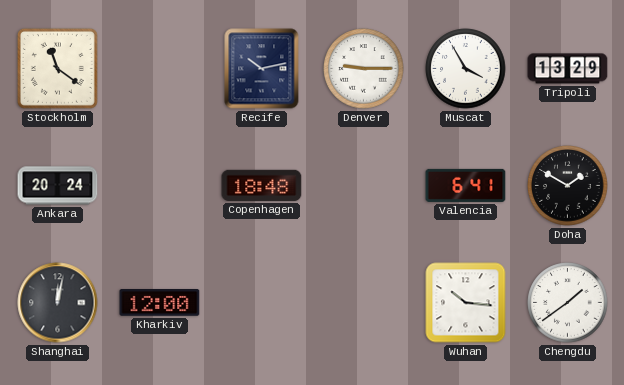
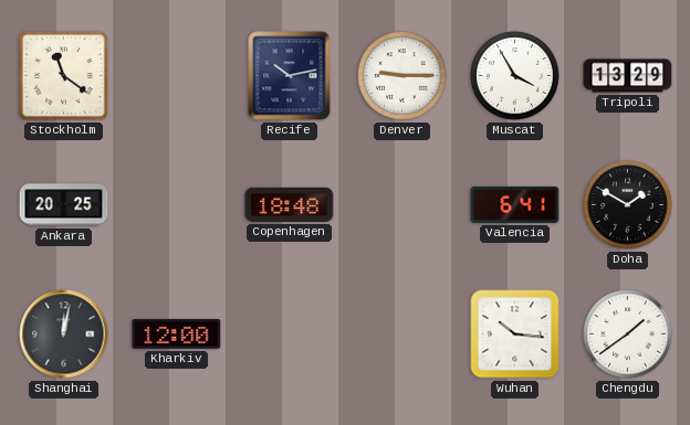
Ankara: 20:24 -> 20:25 (64, 205)
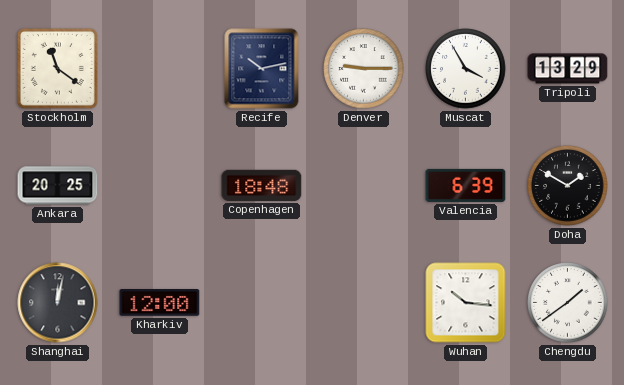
Valencia: 6:41 -> 6:39 (466, 185)
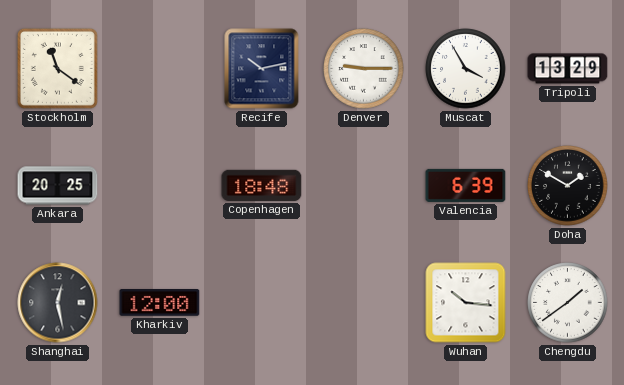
Shanghai: 12:02 -> 12:28 (58, 303)
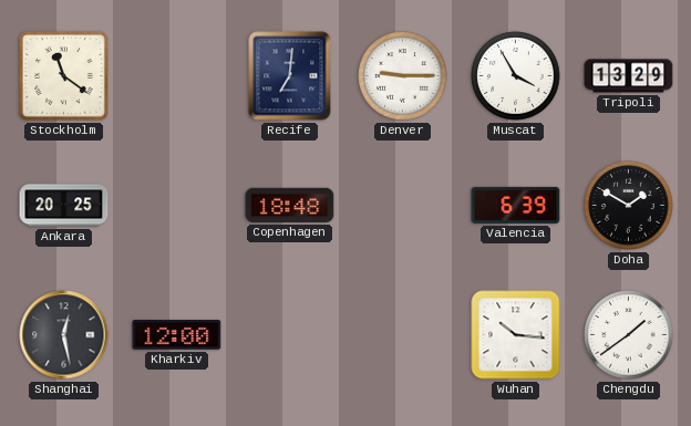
Recife: 10:13 -> 7:01 (290, 76)
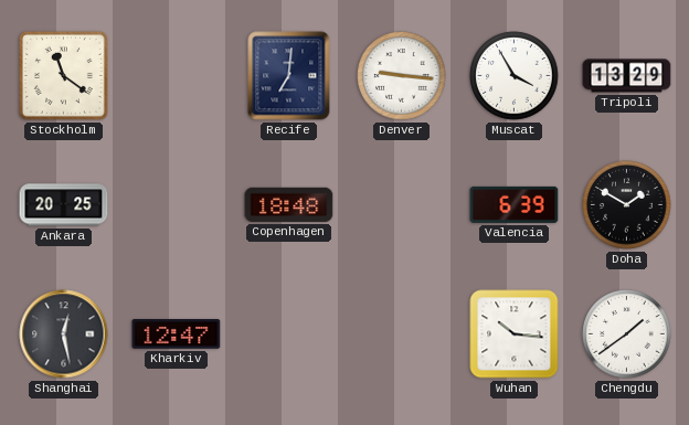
Denver: 9:15 -> 9:16 (402, 76)
Kharkiv: 12:00 -> 12:47 (177, 334)
